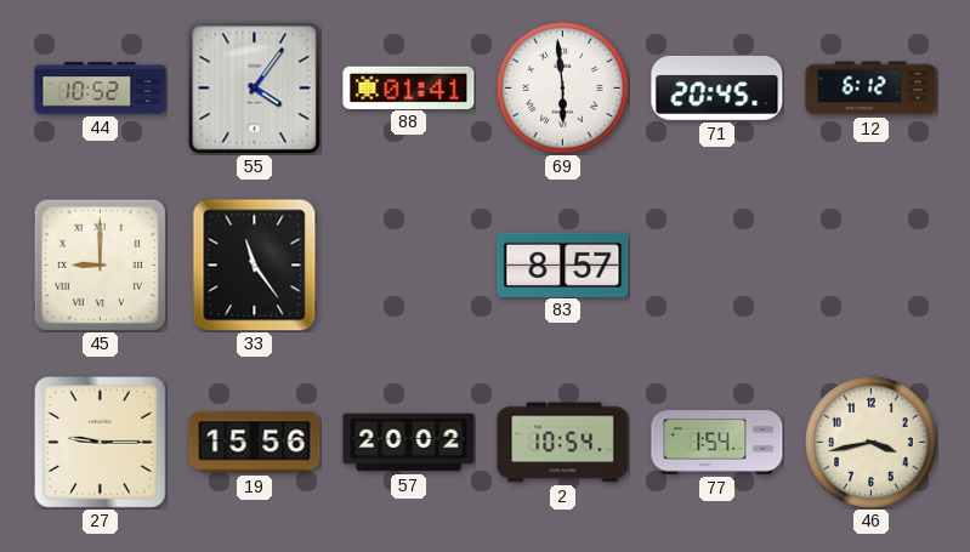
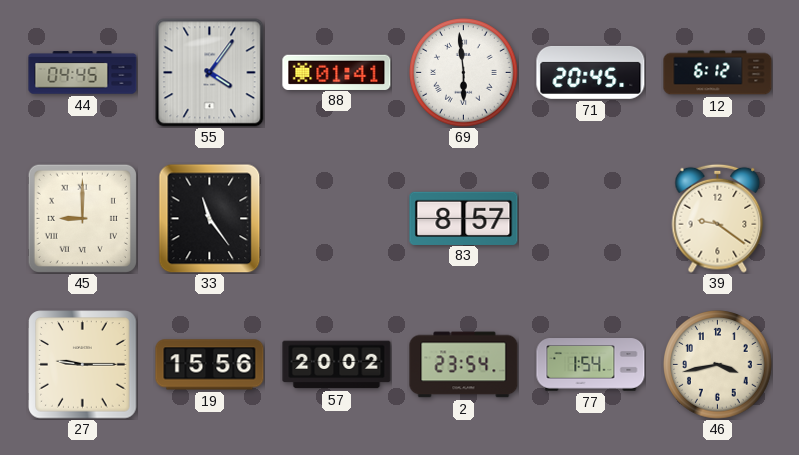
44: 10:52 -> 04:45 (83, 73)
39: none -> 9:21 (718, 218)
2: 10:54 -> 23:54 (464, 365)
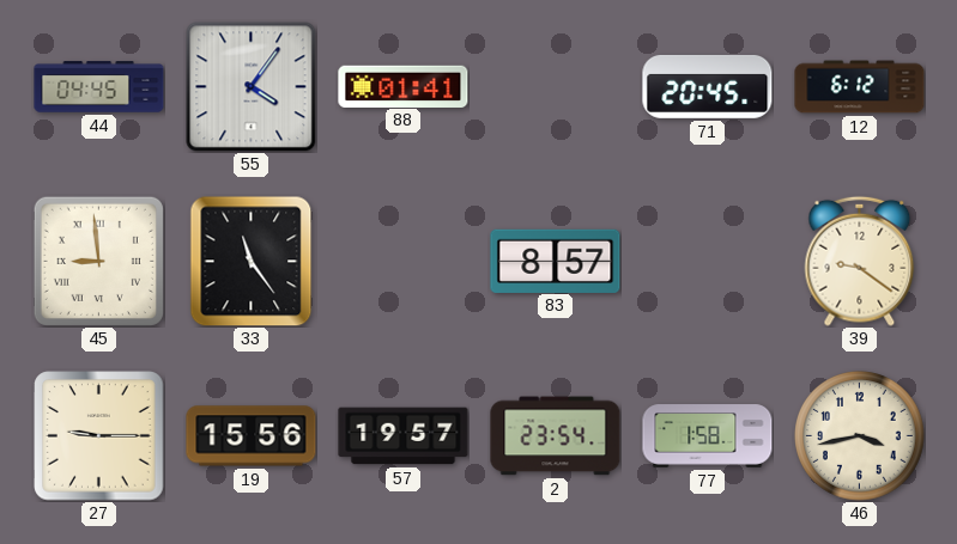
69: 5:59 -> none (464, 73)
45: 9:00 -> 8:59 (98, 261)
57: 20:02 -> 19:57 (404, 436)
77: 1:54 -> 1:58 (708, 436)
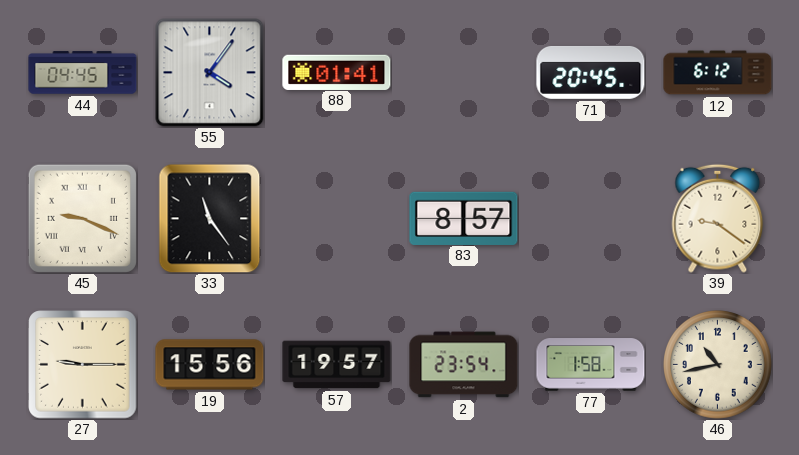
45: 8:59 -> 9:19 (82, 218)
46: 3:43 -> 10:43 (718, 365)
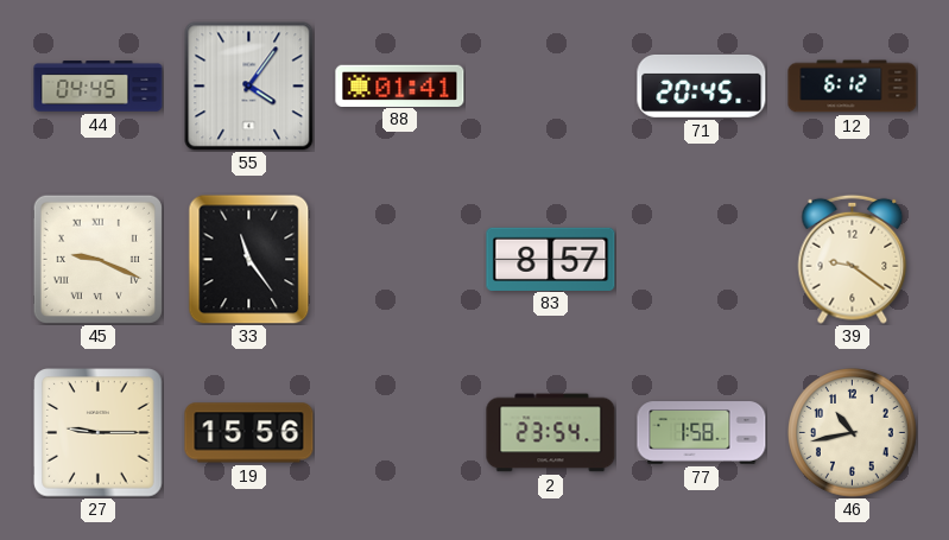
57: 19:57 -> none (337, 365)
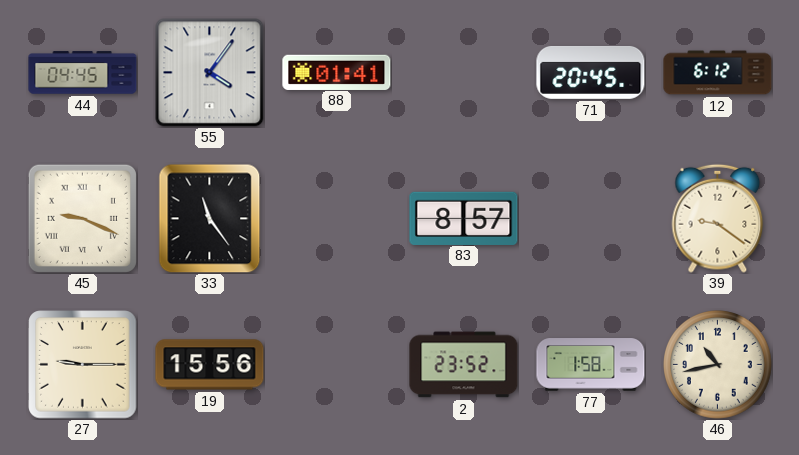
2: 23:54 -> 23:52 (464, 365)
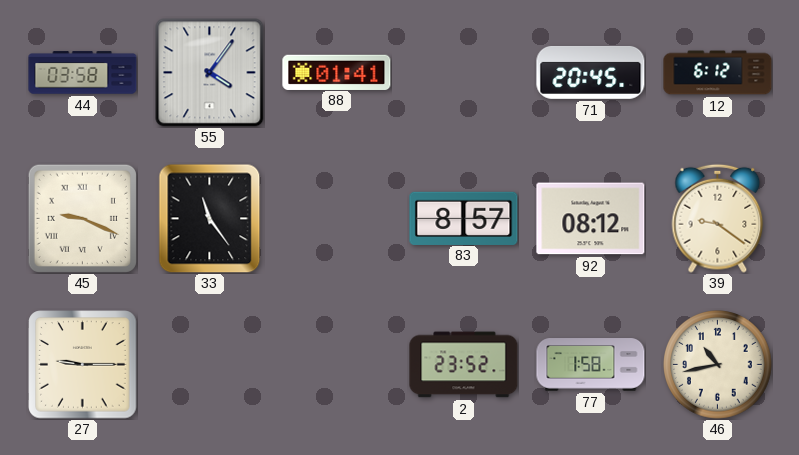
44: 04:45 -> 03:58 (83, 73)
92: none -> 08:12 (591, 219)
19: 15:56 -> none (210, 365)
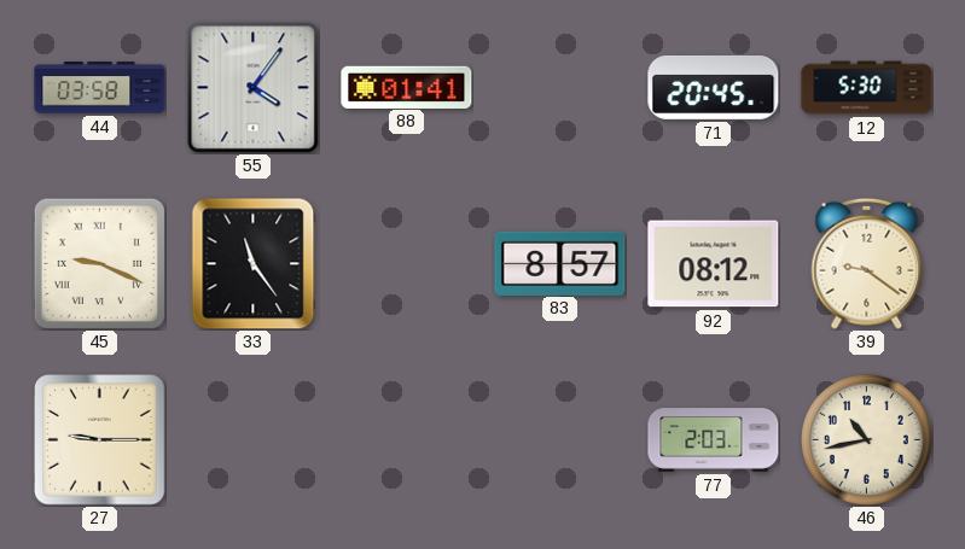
12: 6:12 -> 5:30 (867, 88)
2: 23:52 -> none (464, 365)
77: 1:58 -> 2:03 (714, 440)
